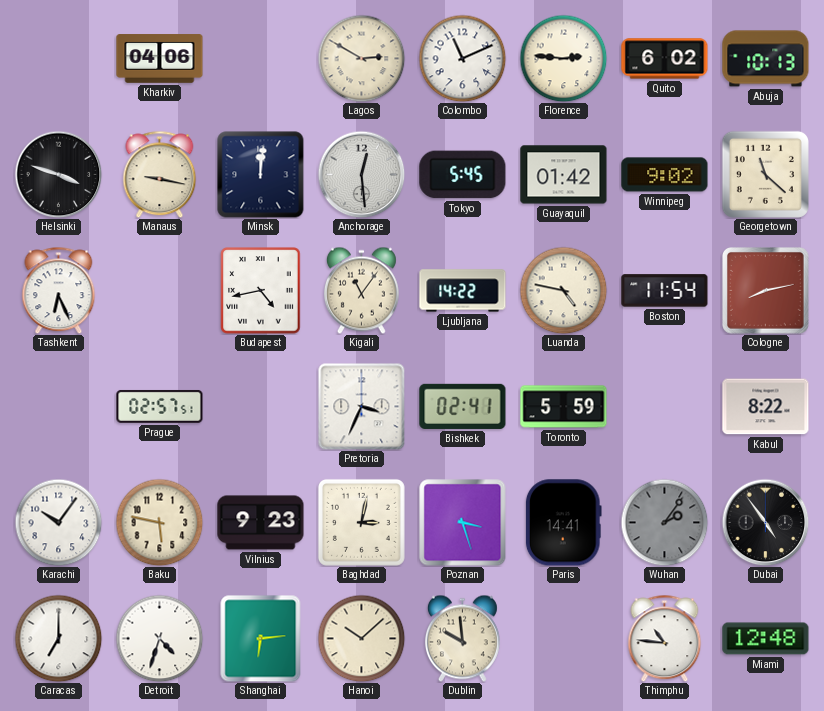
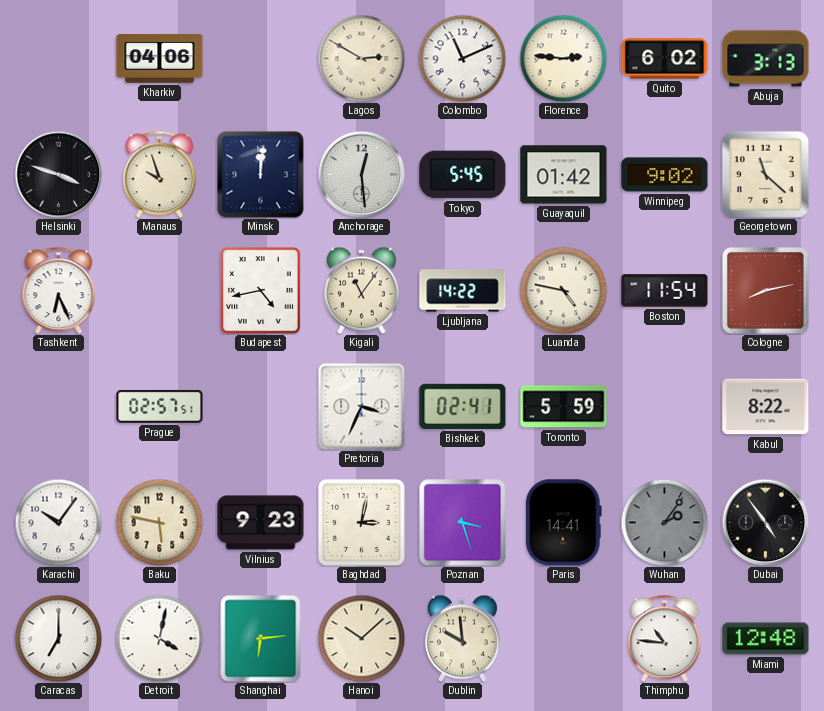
Abuja: 10:13 -> 3:13 (766, 59)
Manaus: 9:17 -> 9:57 (160, 174)
Detroit: 4:33 -> 4:02 (159, 638)
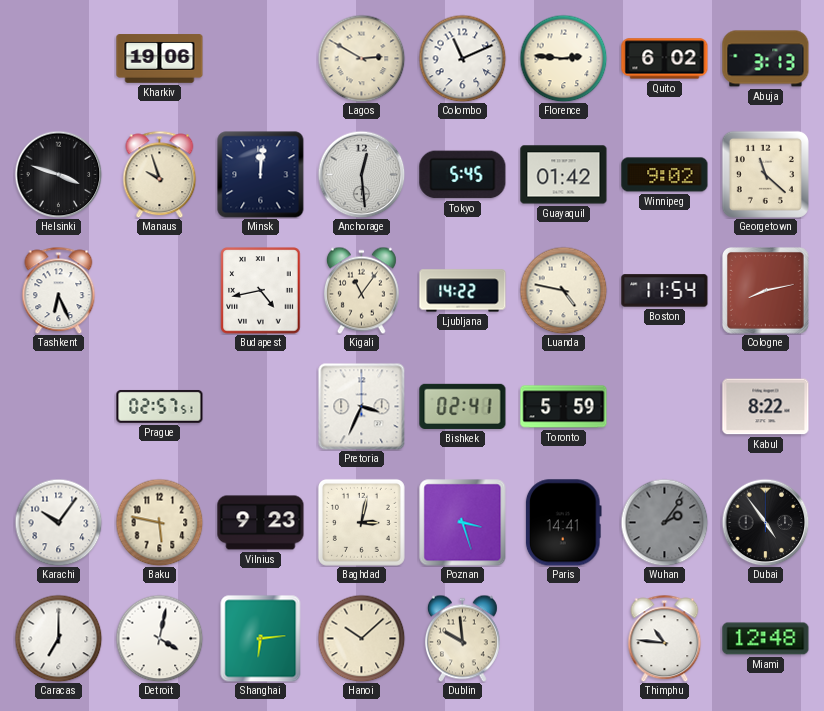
Kharkiv: 04:06 -> 19:06 (160, 59)
